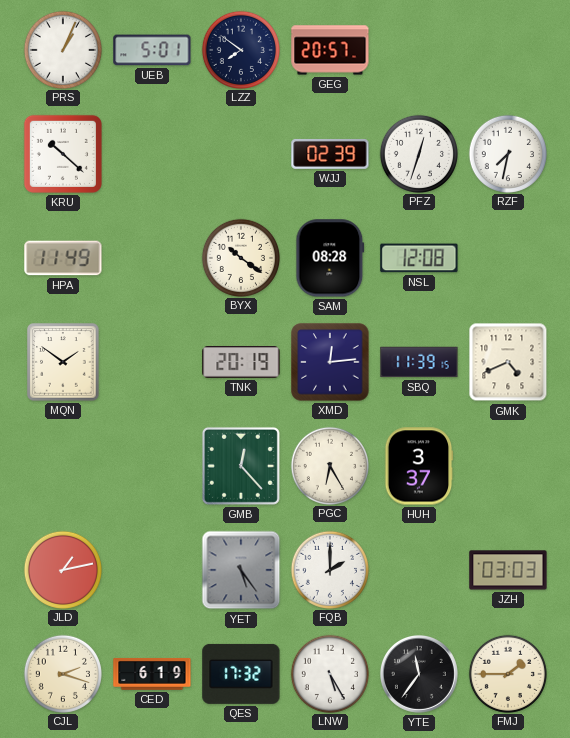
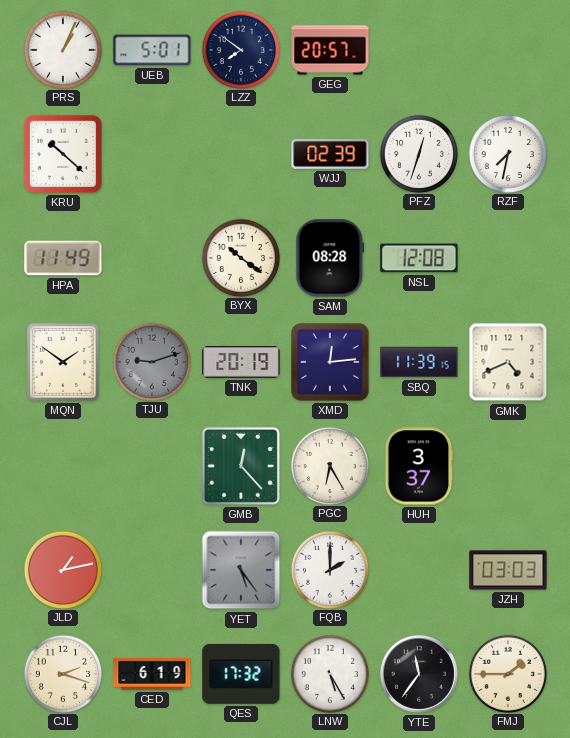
TJU: none -> 9:12 (151, 361)
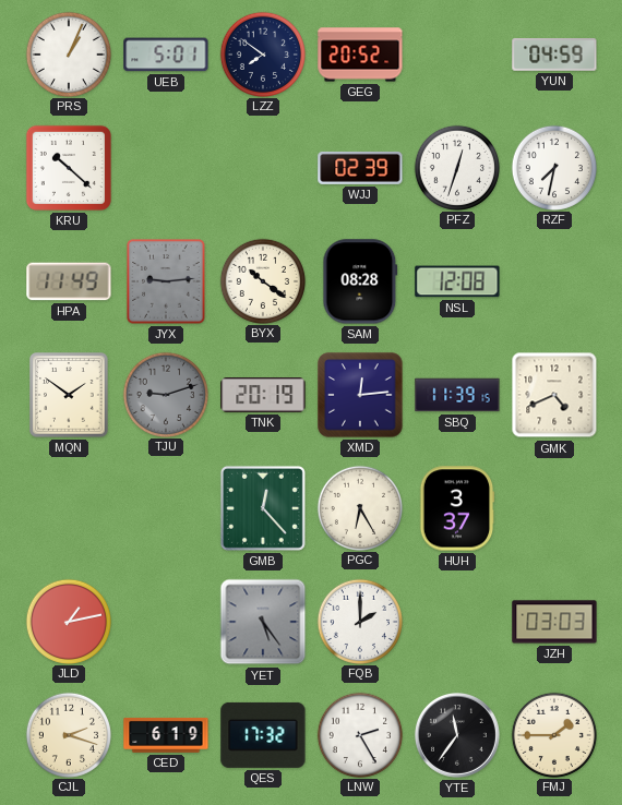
GEG: 20:57 -> 20:52 (360, 55)
YUN: none -> 04:59 (554, 56)
JYX: none -> 9:14 (166, 281)
LNW: 5:25 -> 2:25 (359, 734)
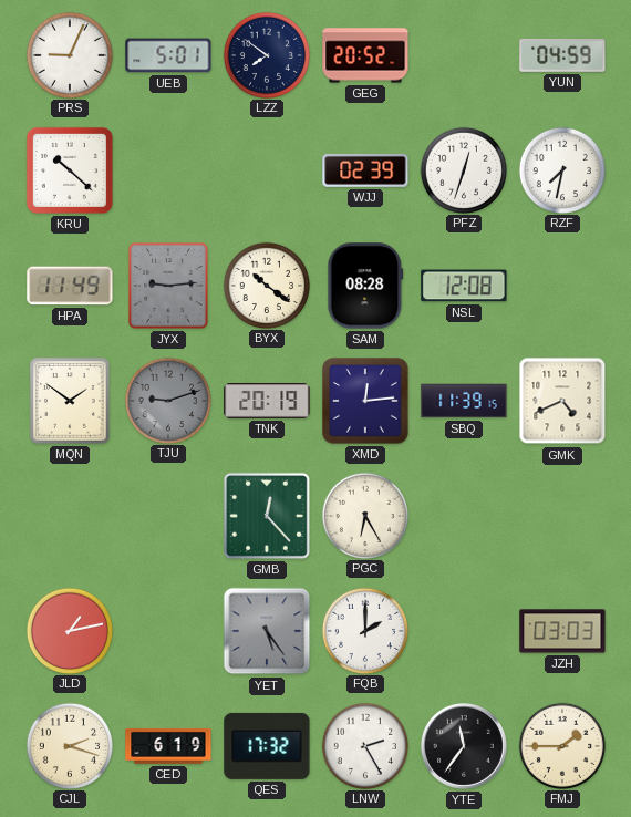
PRS: 1:04 -> 9:04 (69, 54)
HUH: 3:37 -> none (457, 508)
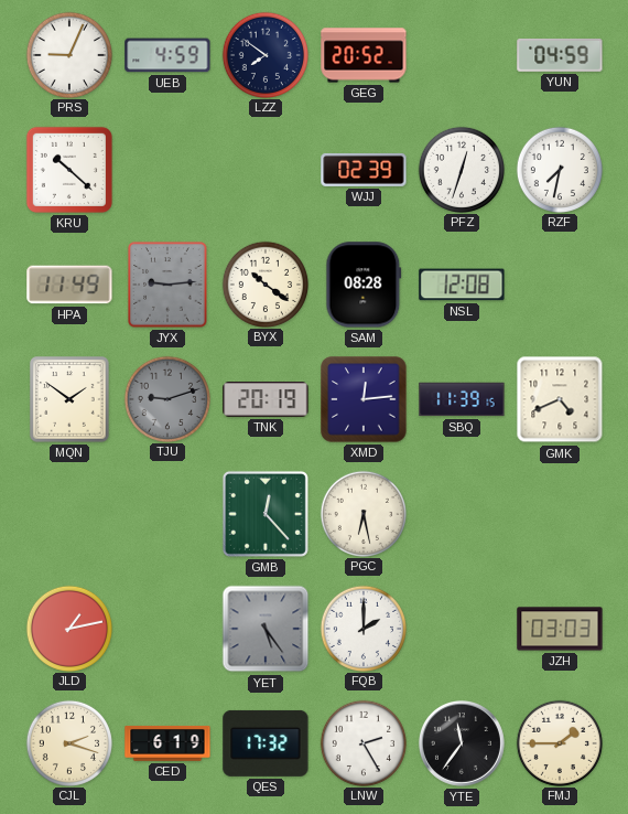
UEB: 5:01 -> 4:59 (167, 55)
PGC: 6:25 -> 6:28 (362, 513)
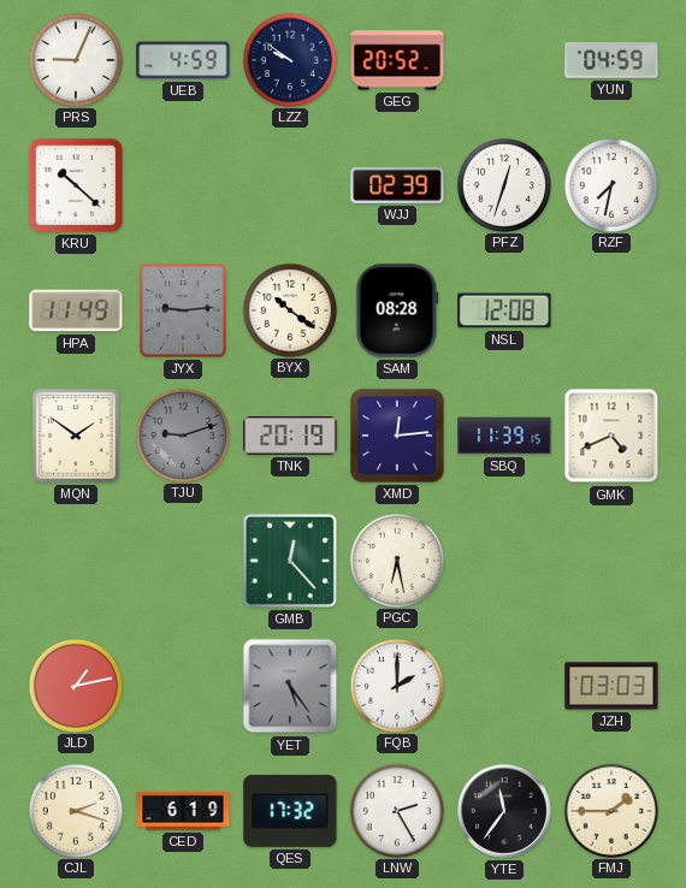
LZZ: 7:51 -> 9:51 (289, 59)
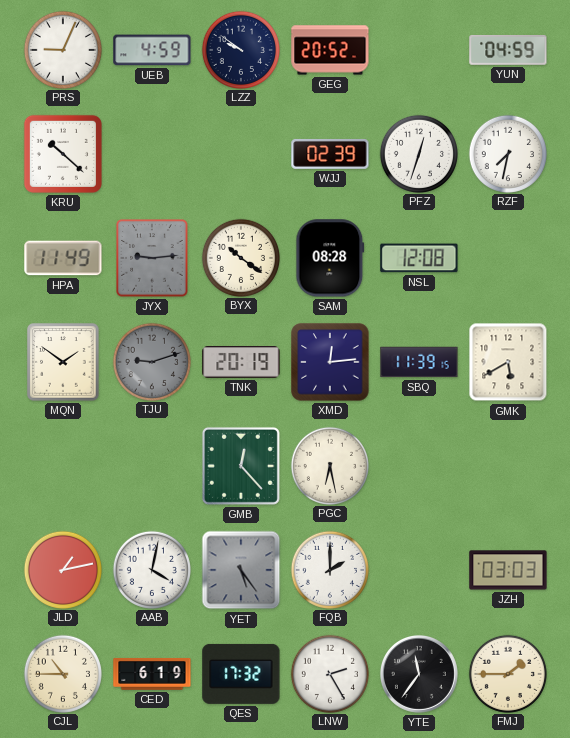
GMK: 4:41 -> 5:40 (508, 362)
AAB: none -> 4:02 (151, 569)
CJL: 2:18 -> 10:45 (62, 673)
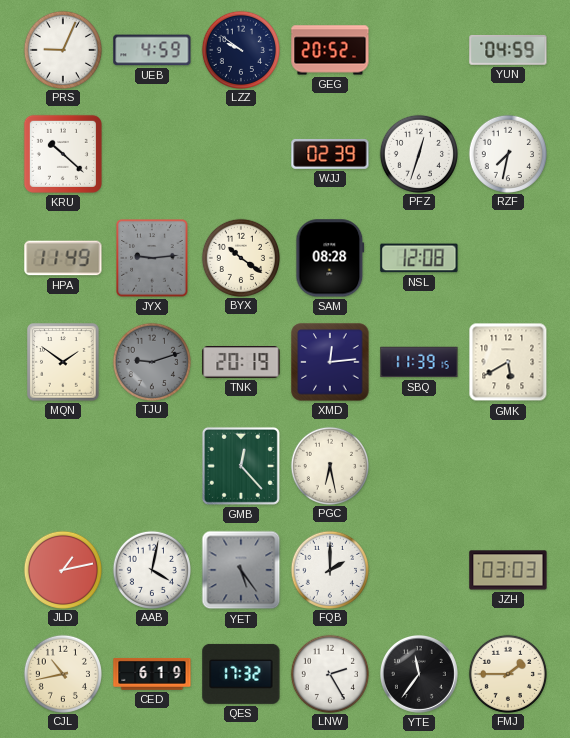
CJL: 10:45 -> 10:43 (62, 673)
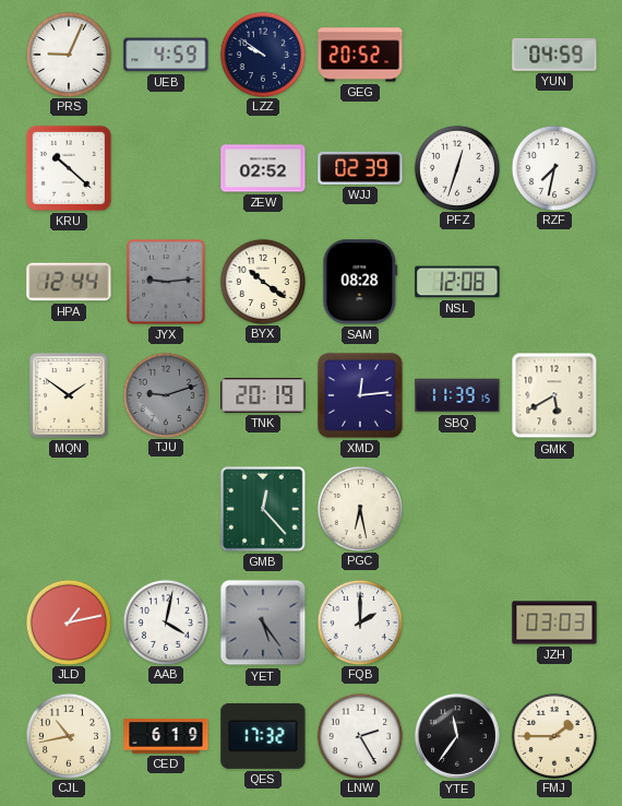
ZEW: none -> 02:52 (263, 168)
HPA: 11:49 -> 12:44 (69, 282)
